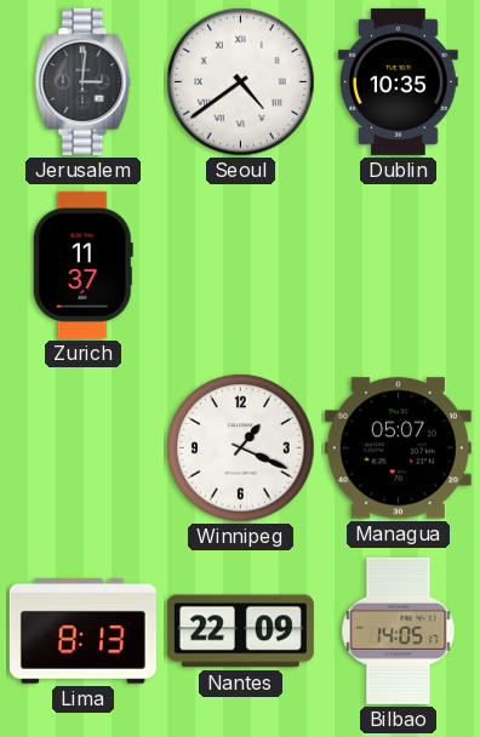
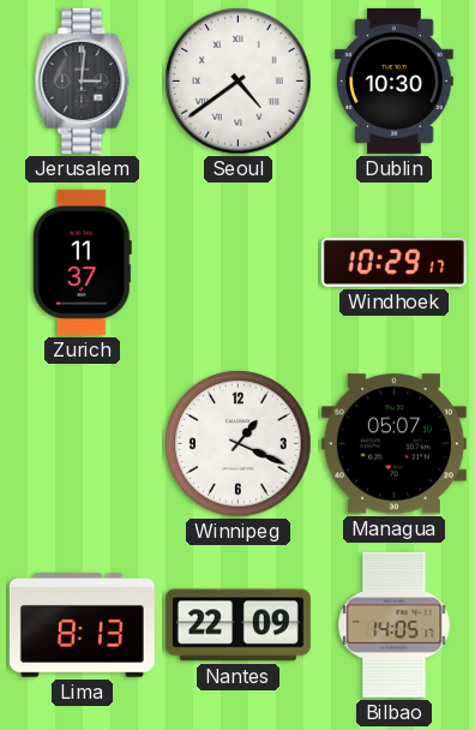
Dublin: 10:35 -> 10:30 (395, 80)
Windhoek: none -> 10:29 (393, 262)
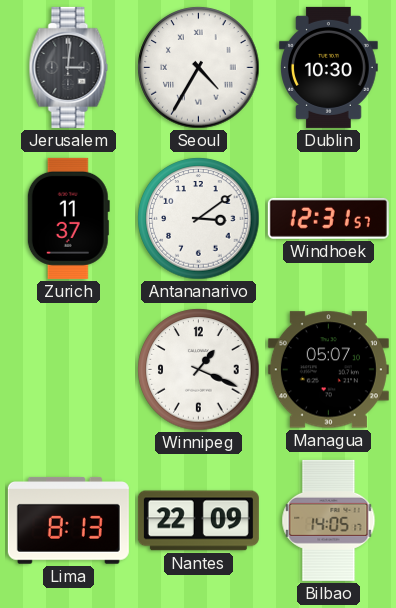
Seoul: 4:39 -> 4:35 (199, 68)
Antananarivo: none -> 3:09 (199, 219)
Windhoek: 10:29 -> 12:31 (328, 218)
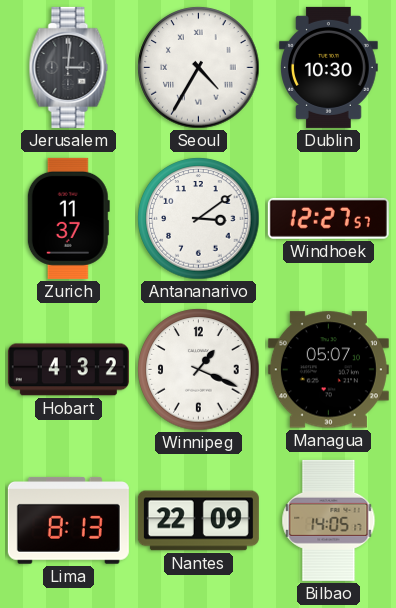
Windhoek: 12:31 -> 12:27 (328, 218)
Hobart: none -> 4:32 (68, 370)
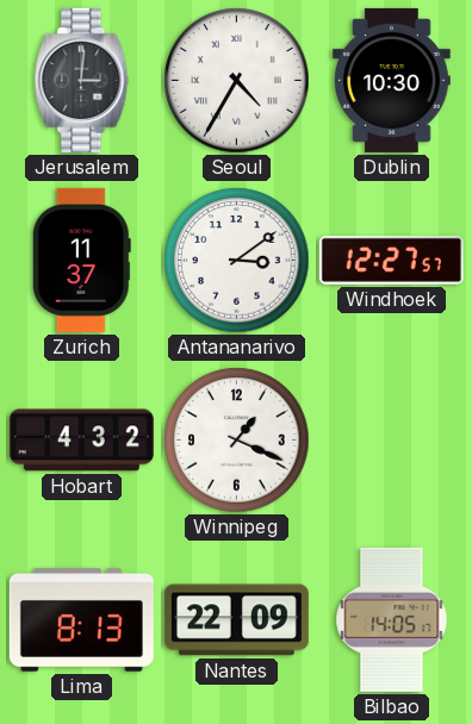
Managua: 05:07 -> none (328, 370)
